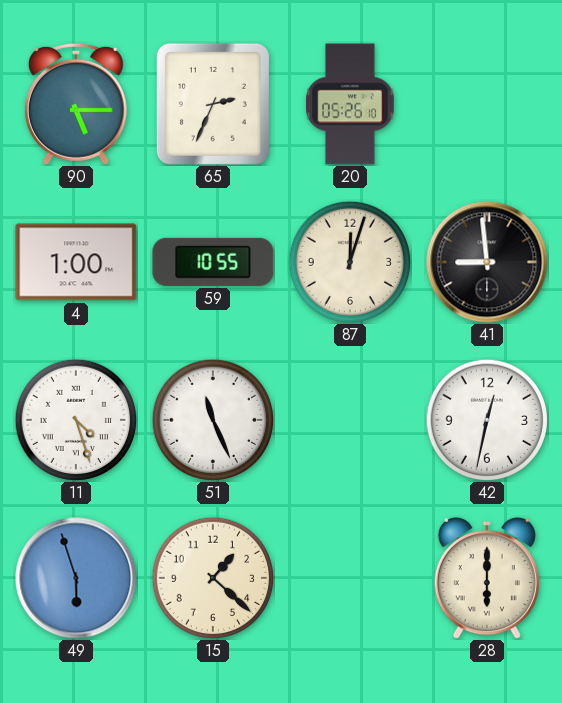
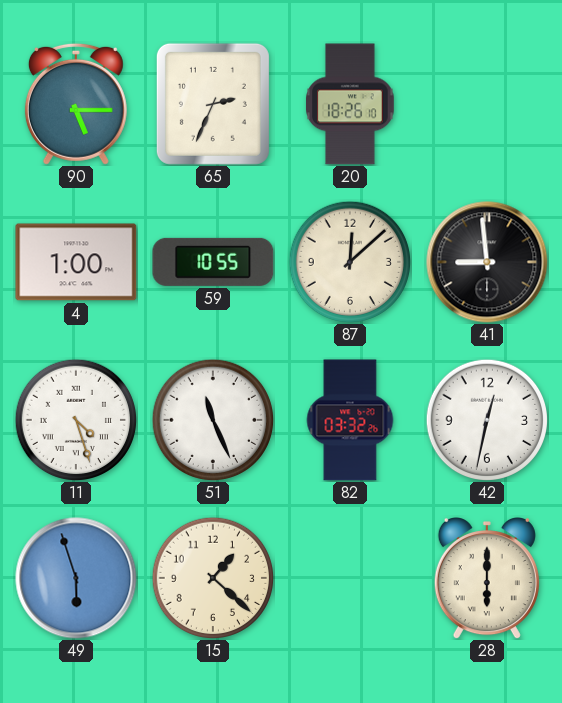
20: 05:26 -> 18:26 (350, 104)
87: 12:03 -> 12:08 (350, 262)
82: none -> 03:32 (350, 420)
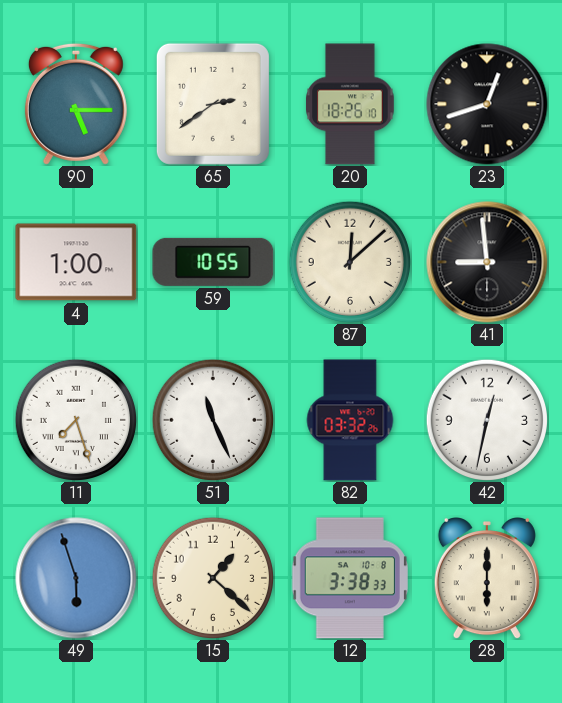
65: 2:34 -> 2:39 (213, 104)
23: none -> 12:42 (487, 104)
11: 4:27 -> 7:27 (76, 420)
12: none -> 3:38 (350, 578)
